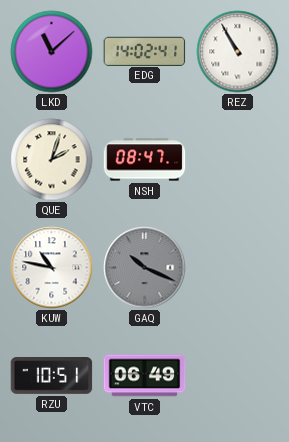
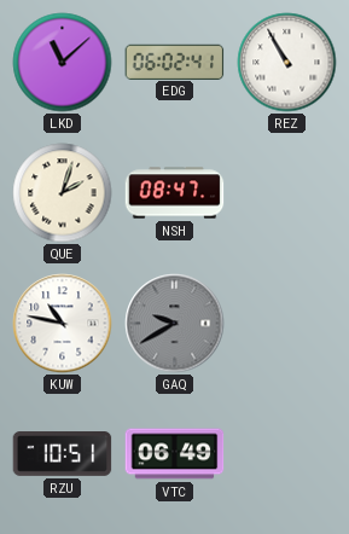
EDG: 14:02 -> 06:02 (175, 62)
GAQ: 10:19 -> 9:40 (175, 324)
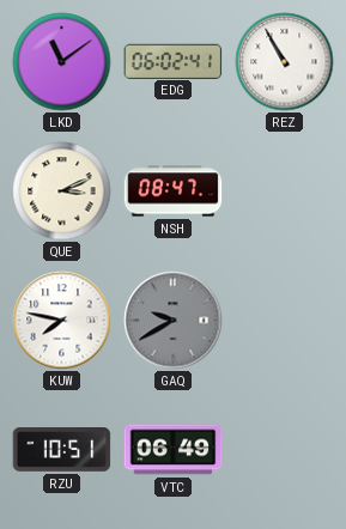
LKD: 11:08 -> 11:09 (62, 62)
QUE: 2:03 -> 3:11 (62, 191)
KUW: 10:47 -> 7:47 (62, 321)
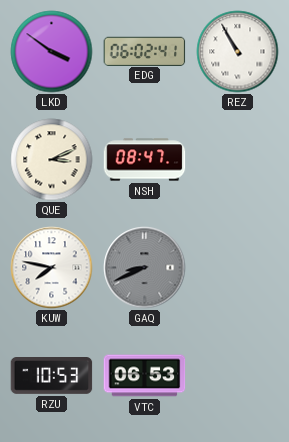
LKD: 11:09 -> 3:51 (52, 52)
GAQ: 9:40 -> 8:41 (145, 268)
RZU: 10:51 -> 10:53 (52, 376)
VTC: 06:49 -> 06:53 (145, 376)
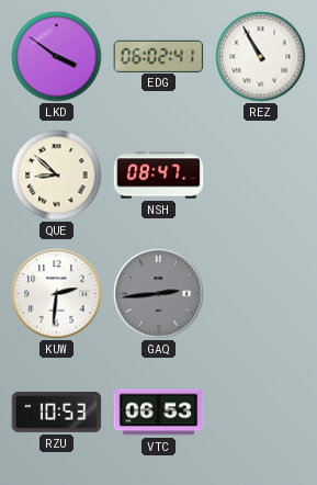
QUE: 3:11 -> 8:52 (57, 176)
KUW: 7:47 -> 2:31 (57, 294)
GAQ: 8:41 -> 2:44 (159, 294)
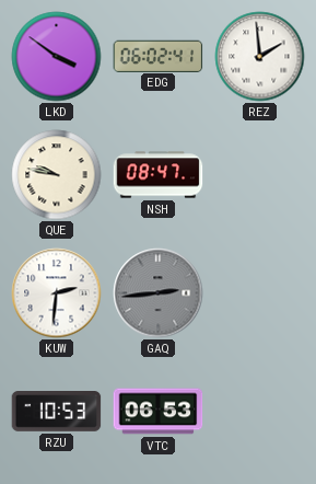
REZ: 10:55 -> 1:59 (260, 57)
QUE: 8:52 -> 9:47 (57, 175)
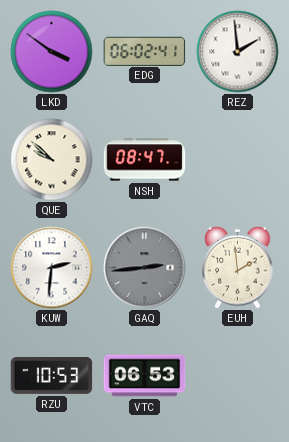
QUE: 9:47 -> 9:52 (52, 160)
EUH: none -> 1:59 (238, 267)
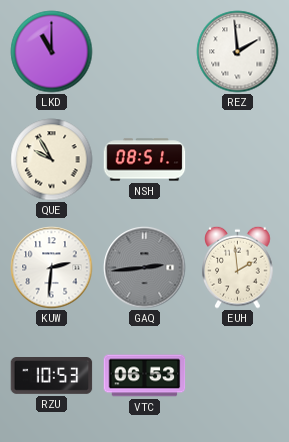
LKD: 3:51 -> 11:00 (52, 52)
EDG: 06:02 -> none (145, 51)
QUE: 9:52 -> 9:55 (52, 160)
NSH: 08:47 -> 08:51 (145, 160)
